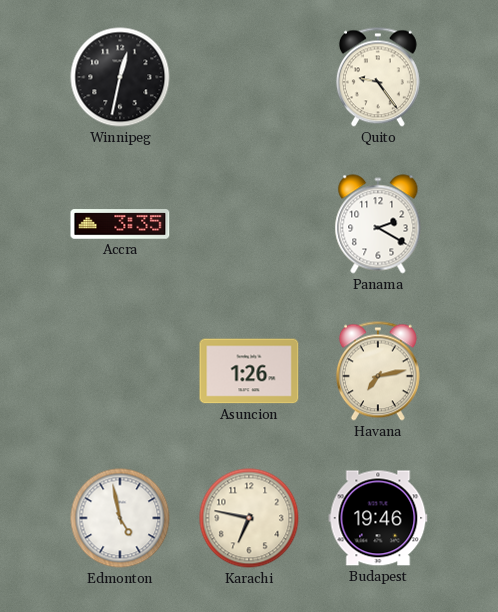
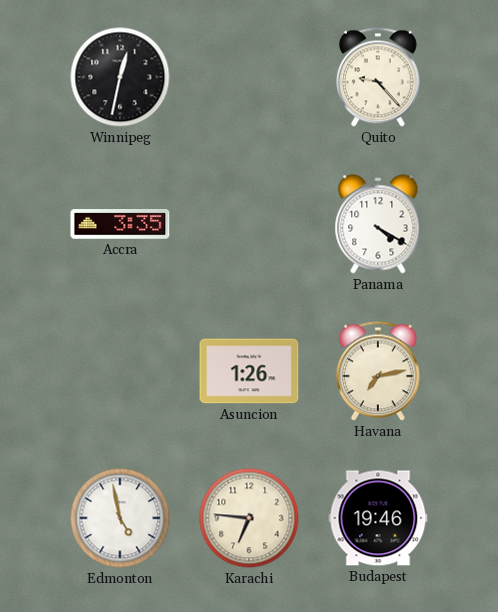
Quito: 9:24 -> 9:23 (378, 77)
Panama: 2:20 -> 4:20 (378, 224)
Karachi: 6:47 -> 6:46 (249, 518)
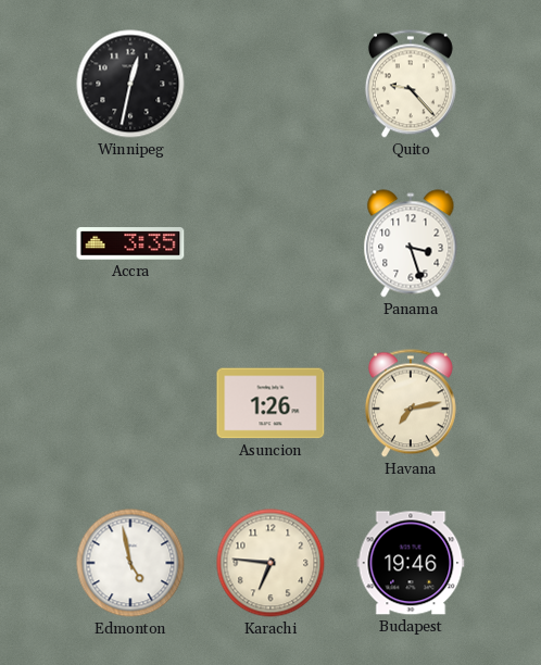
Panama: 4:20 -> 3:27 (411, 243)
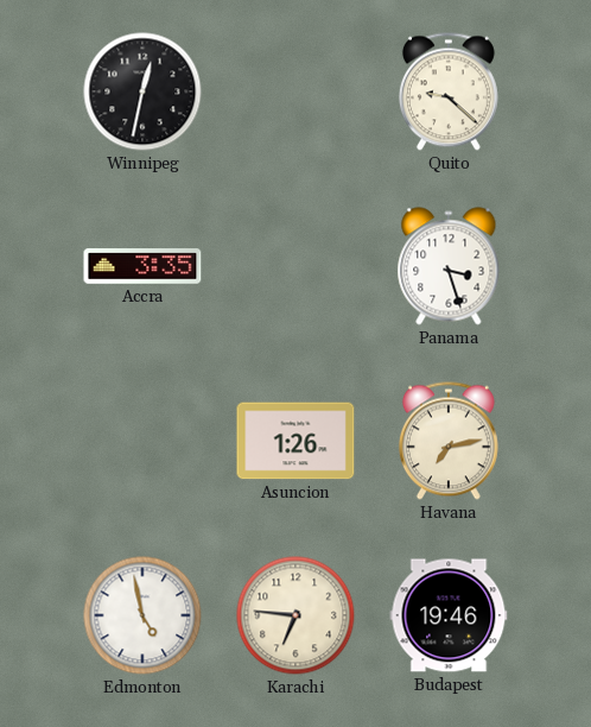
Quito: 9:23 -> 9:22 (449, 91)
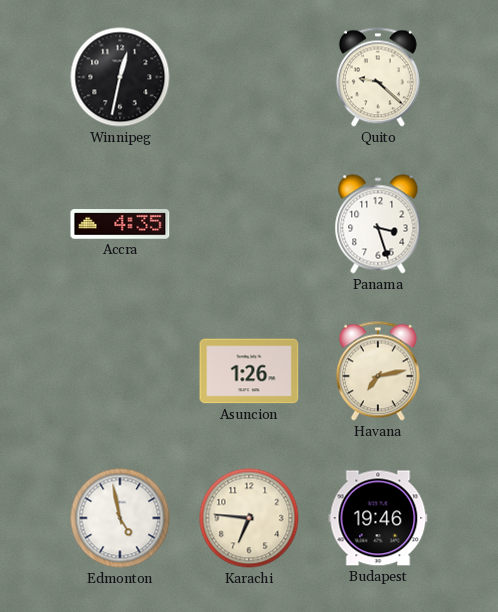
Accra: 3:35 -> 4:35 (120, 224)
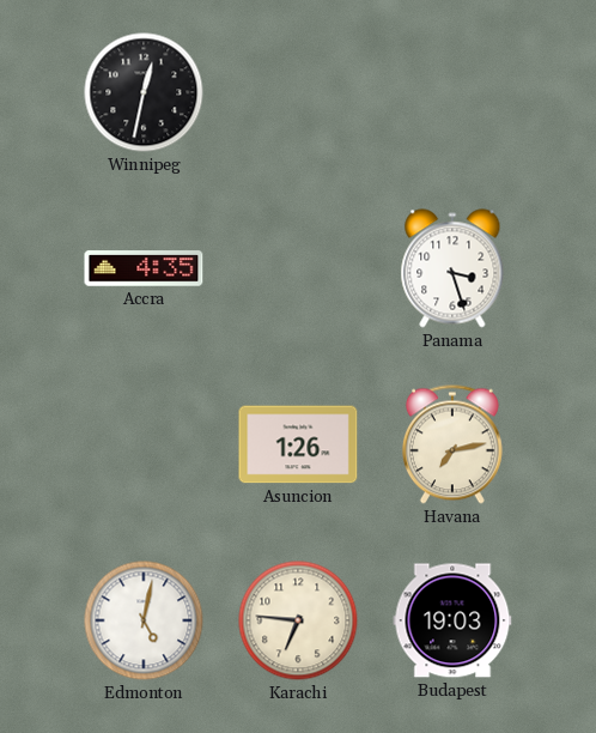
Quito: 9:22 -> none (378, 77)
Edmonton: 4:58 -> 5:02 (144, 620)
Budapest: 19:46 -> 19:03 (452, 620)
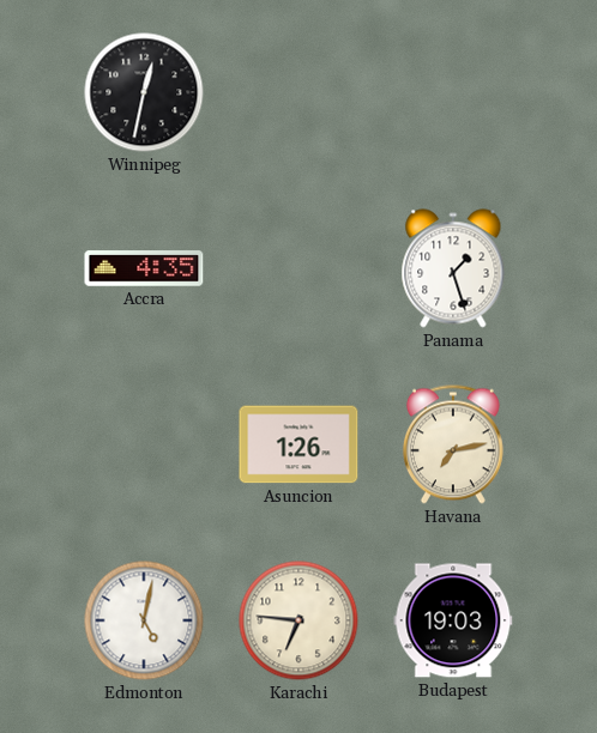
Panama: 3:27 -> 1:27 (453, 268)
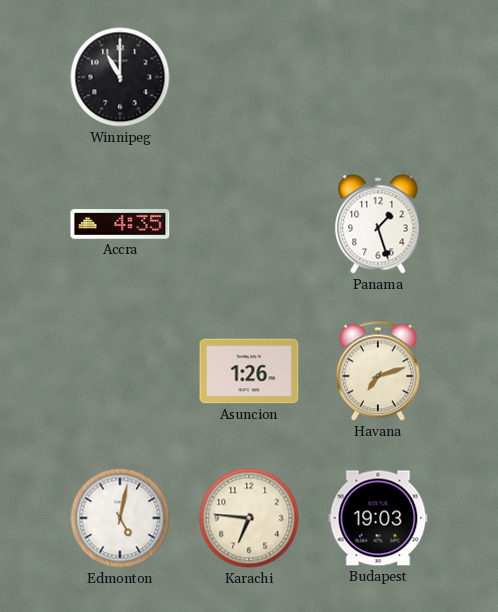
Winnipeg: 12:32 -> 11:00 (120, 77)
Havana: 7:13 -> 7:12 (378, 371)
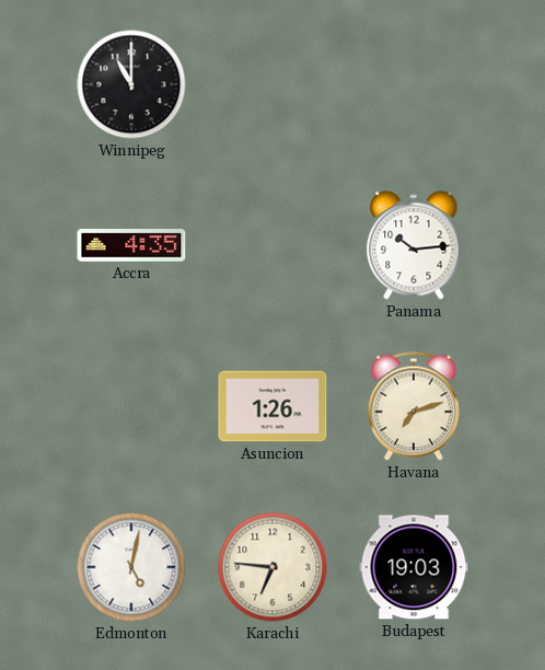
Panama: 1:27 -> 10:14 (414, 245)
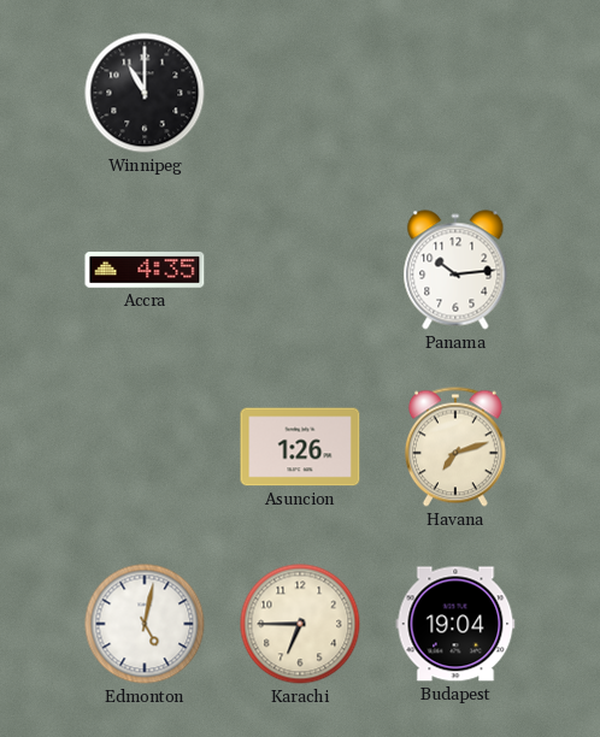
Karachi: 6:46 -> 6:45 (300, 624)
Budapest: 19:03 -> 19:04 (455, 624)
